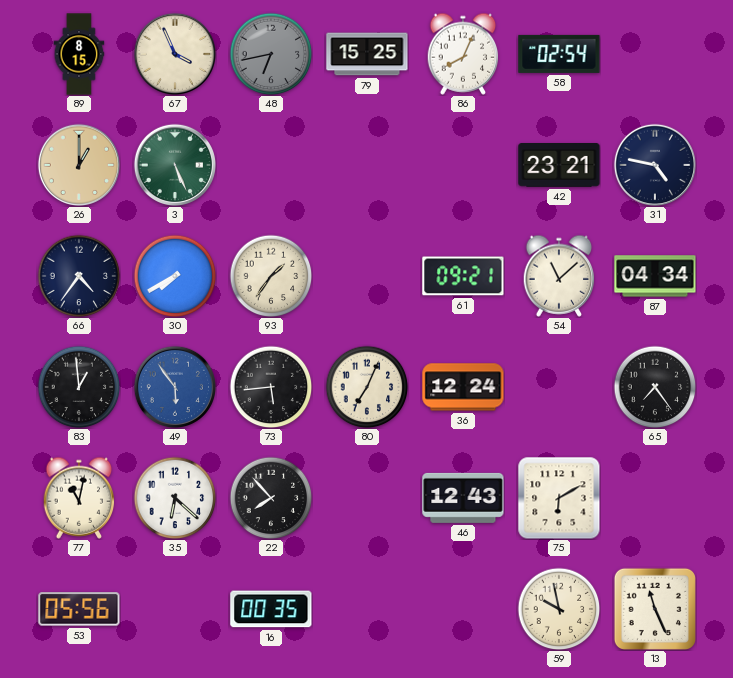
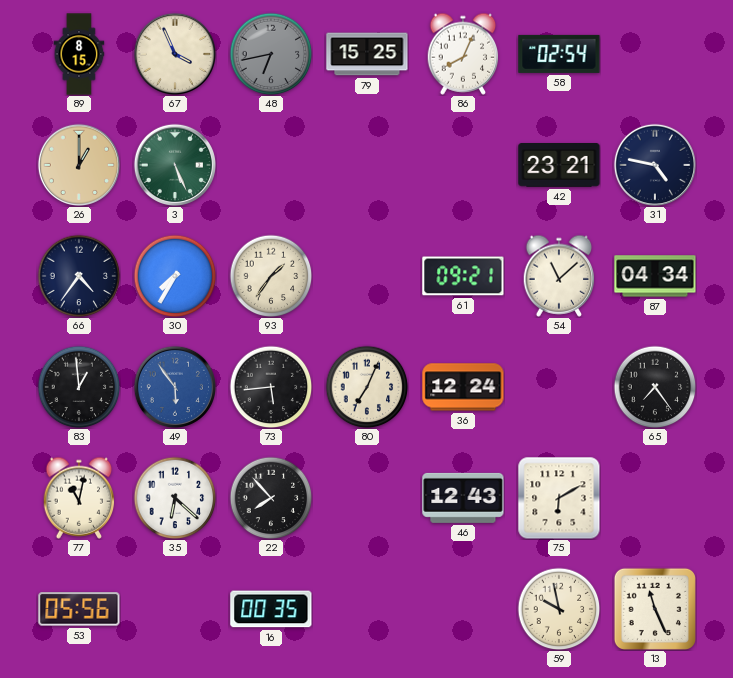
30: 7:40 -> 7:35 (175, 276)
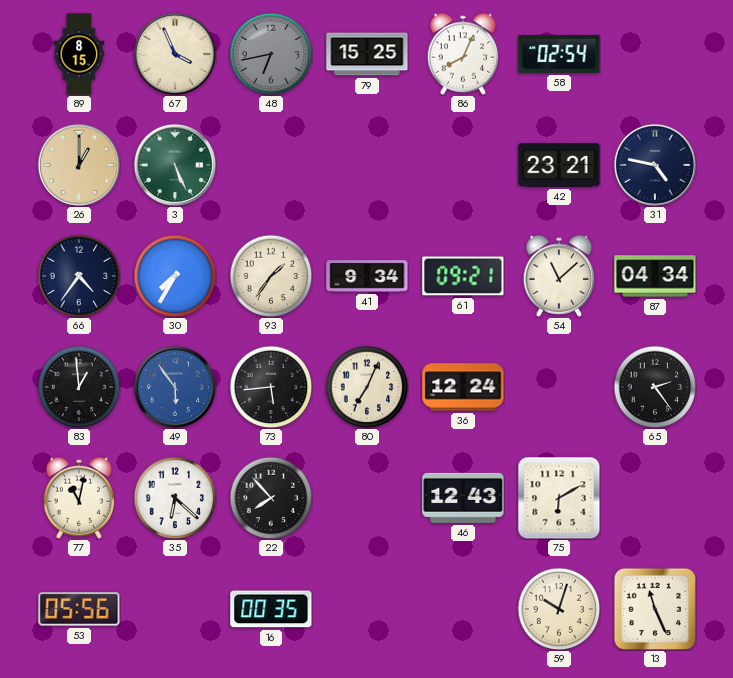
41: none -> 9:34 (367, 276)
65: 7:24 -> 2:24 (655, 387)
59: 9:58 -> 10:03 (559, 609)
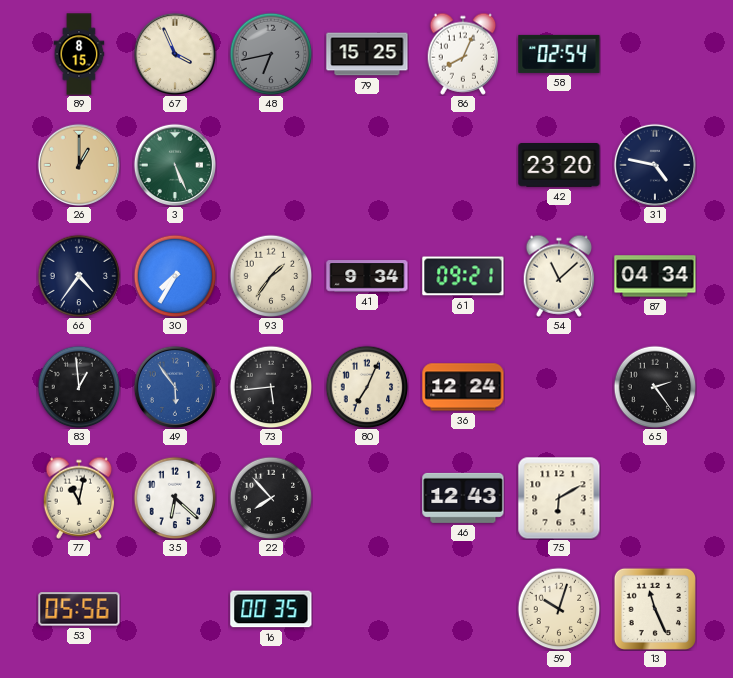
42: 23:21 -> 23:20 (559, 166)
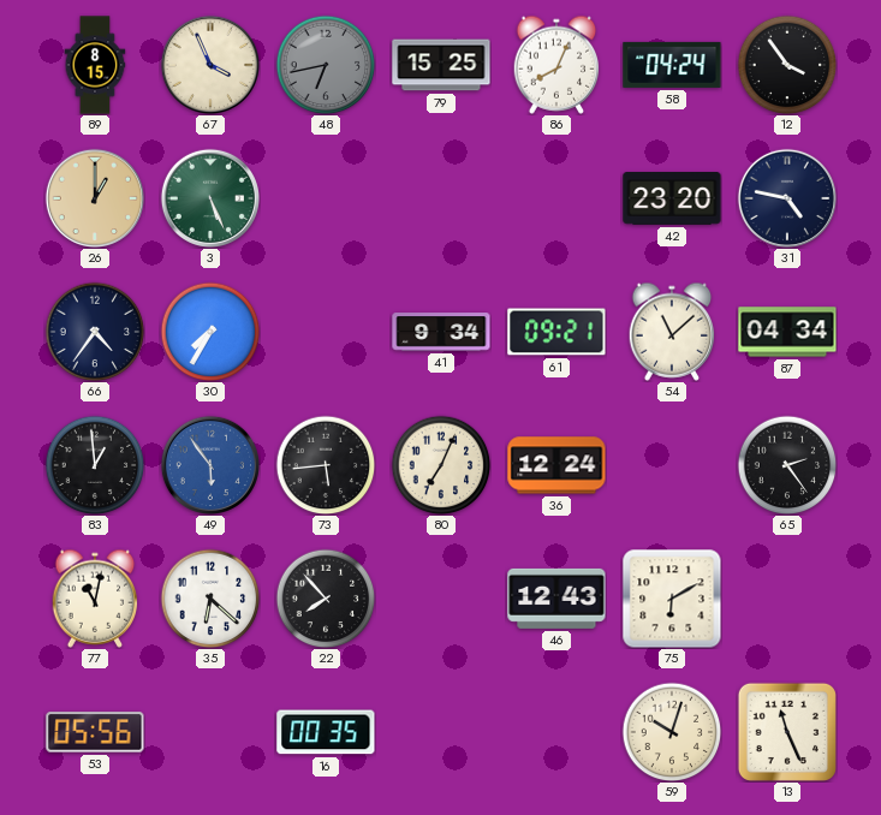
58: 02:54 -> 04:24 (672, 65)
12: none -> 3:54 (787, 65)
93: 1:36 -> none (271, 276)
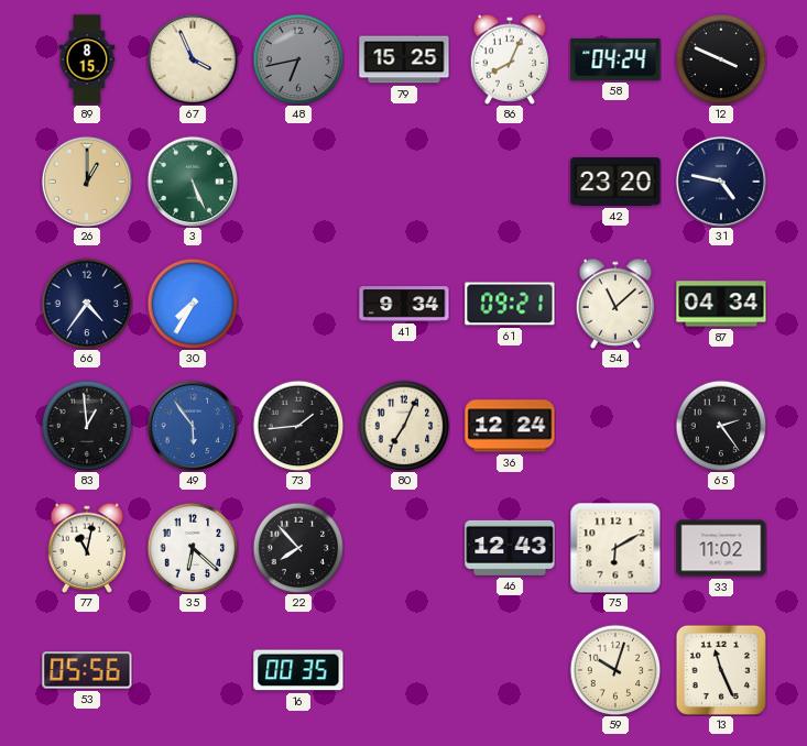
12: 3:54 -> 3:49 (721, 59)
73: 5:44 -> 1:44 (298, 426)
33: none -> 11:02 (721, 548)
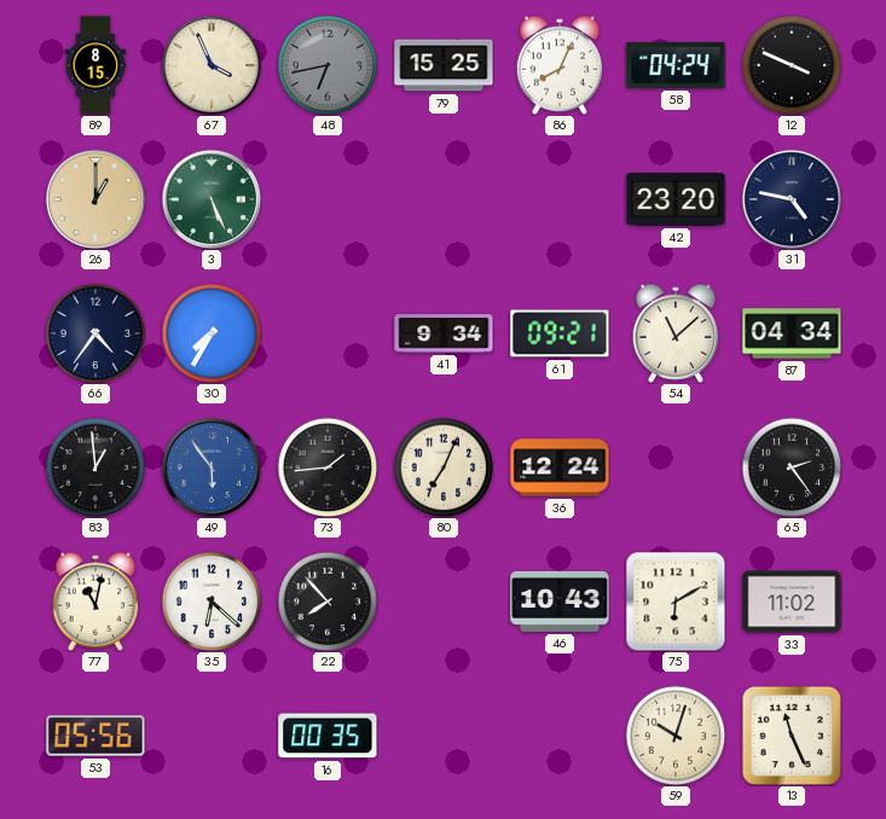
46: 12:43 -> 10:43 (560, 602)
